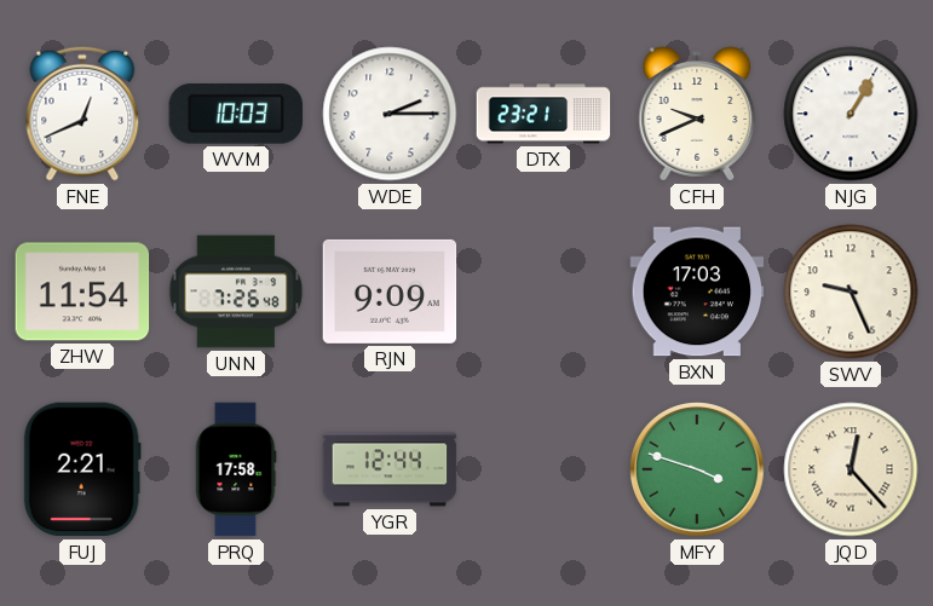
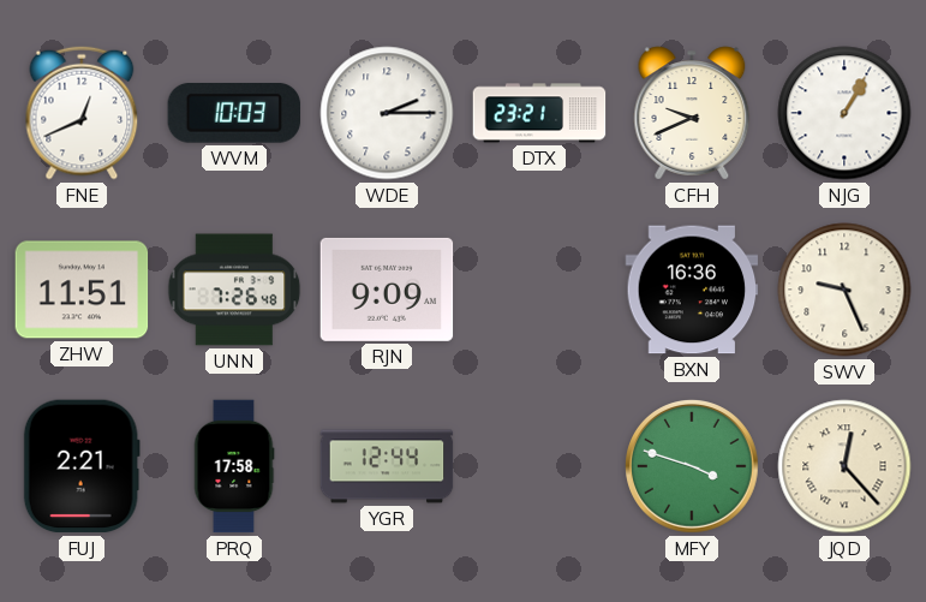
ZHW: 11:54 -> 11:51 (82, 290)
BXN: 17:03 -> 16:36 (692, 290)
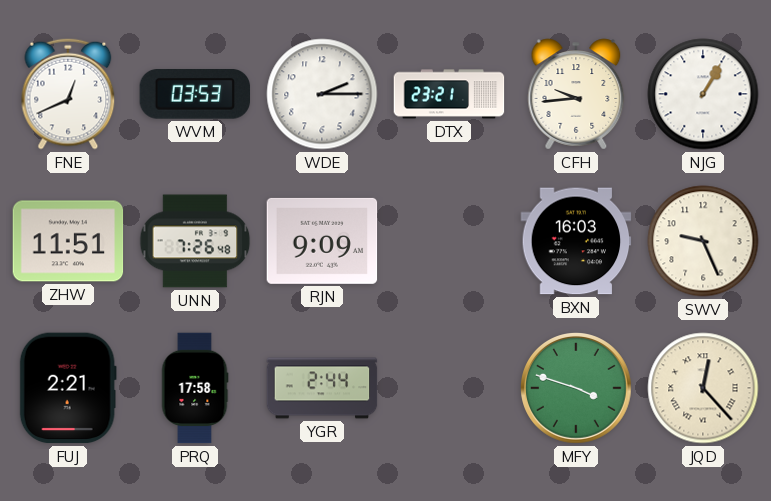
WVM: 10:03 -> 03:53 (195, 95)
CFH: 9:41 -> 9:44 (576, 94)
BXN: 16:36 -> 16:03 (576, 241)
YGR: 12:44 -> 2:44 (322, 388)
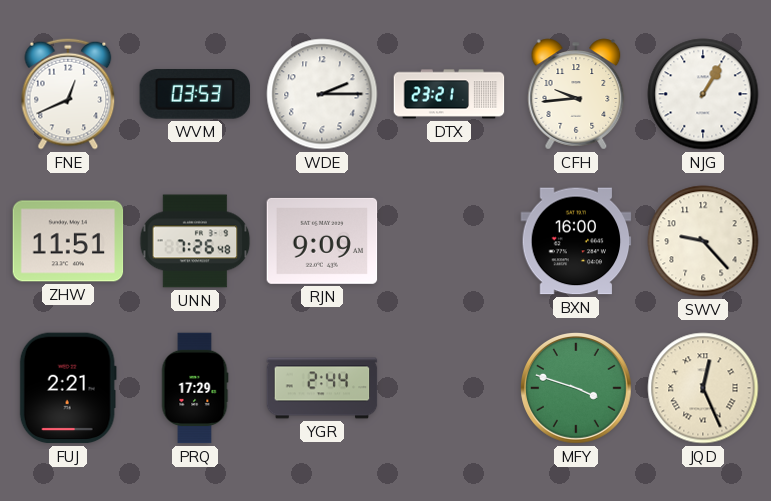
BXN: 16:03 -> 16:00 (576, 241)
SWV: 9:26 -> 9:23 (703, 241)
PRQ: 17:58 -> 17:29 (195, 388)
JQD: 12:23 -> 12:26 (703, 388)
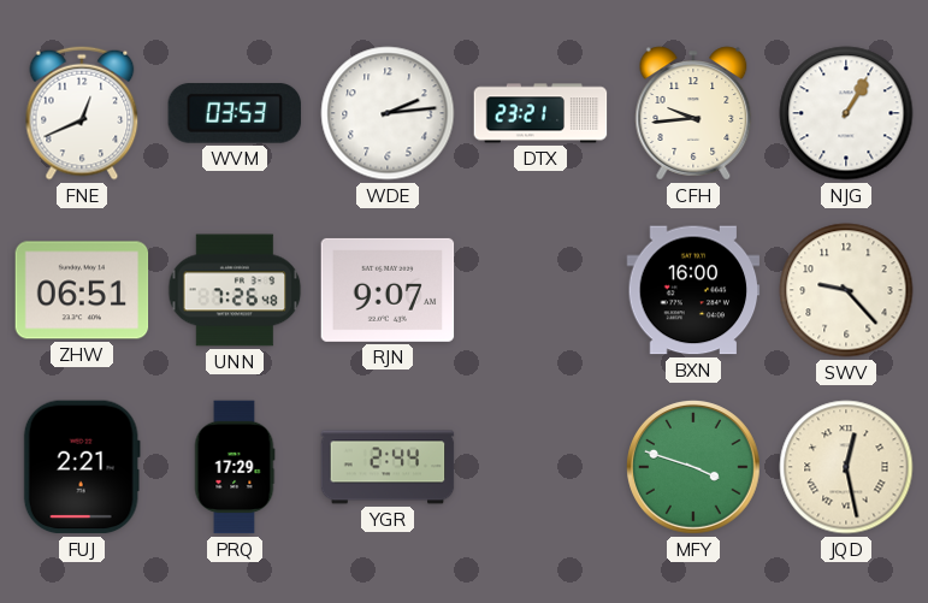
WDE: 2:15 -> 2:14 (388, 113)
ZHW: 11:51 -> 06:51 (82, 290)
RJN: 9:09 -> 9:07 (388, 290)
JQD: 12:26 -> 12:28 (846, 467)
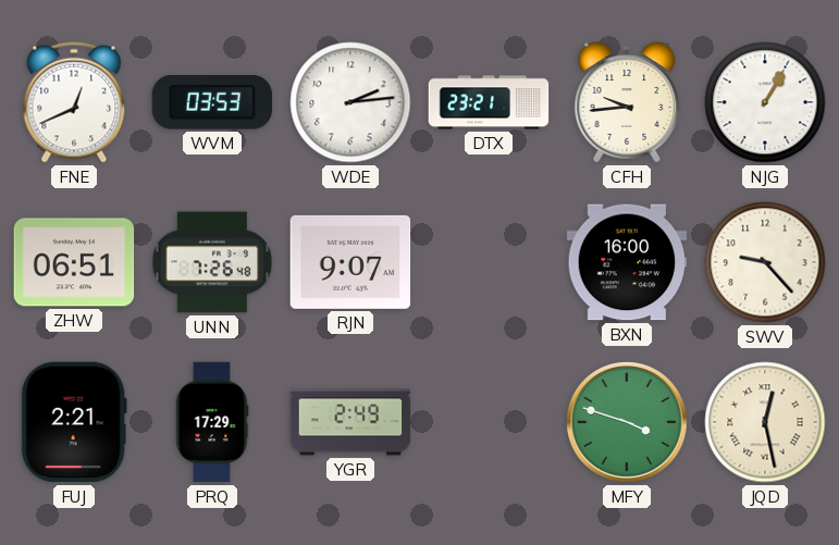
YGR: 2:44 -> 2:49 (350, 422)
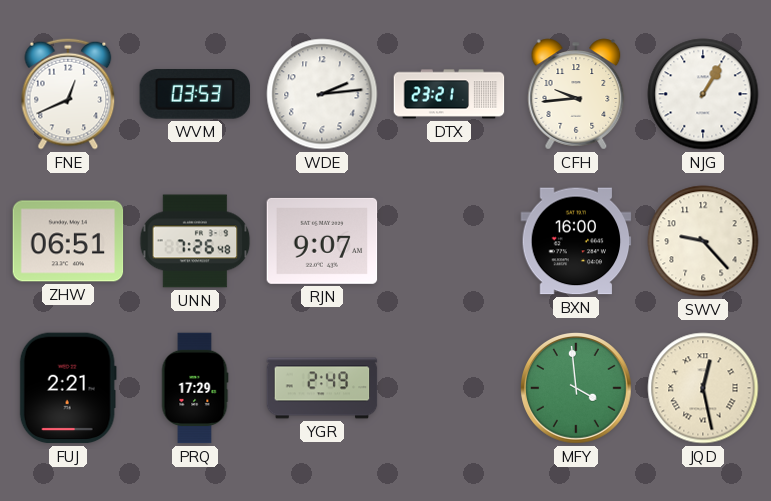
MFY: 3:48 -> 3:59 (577, 389)
